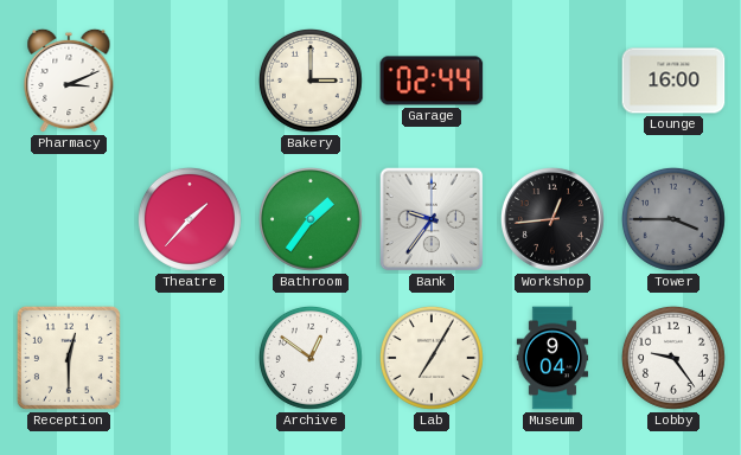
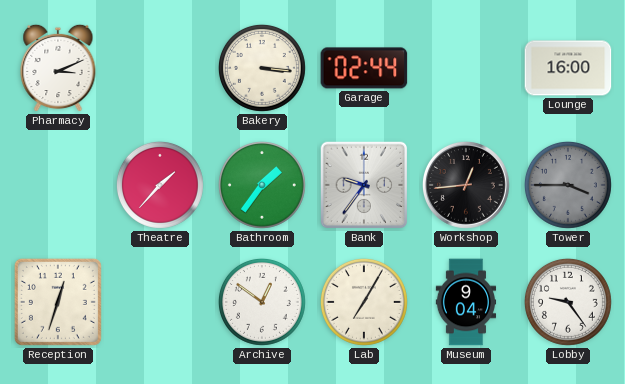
Bakery: 3:00 -> 3:16 (262, 68)
Reception: 12:30 -> 12:33 (58, 302)
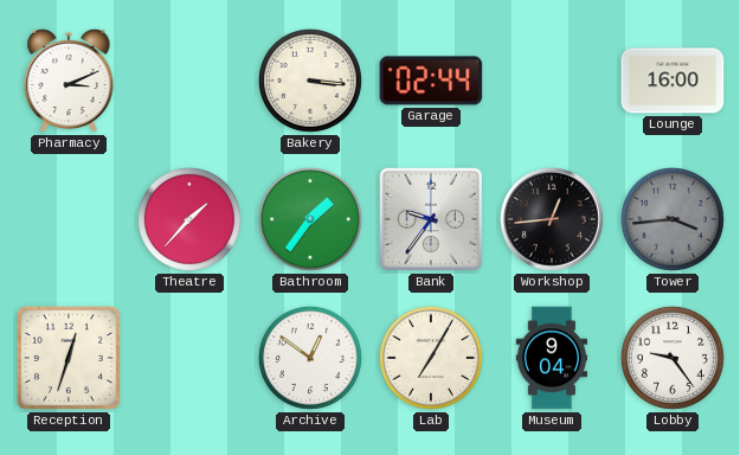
Tower: 3:45 -> 3:44 (673, 219)
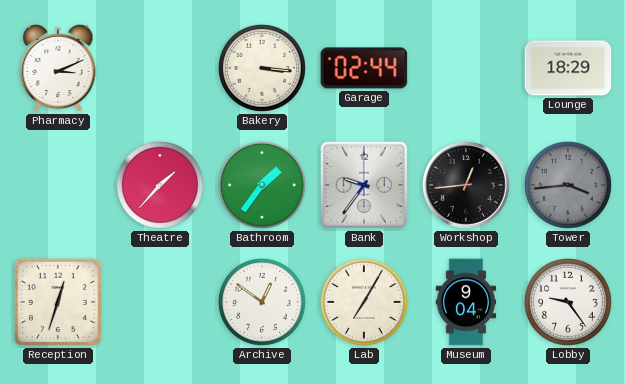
Lounge: 16:00 -> 18:29 (568, 68)
